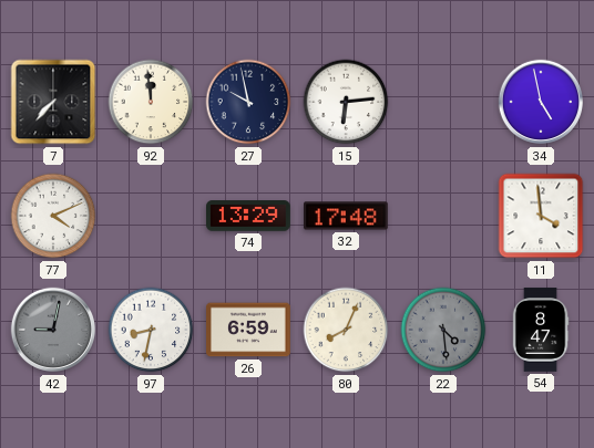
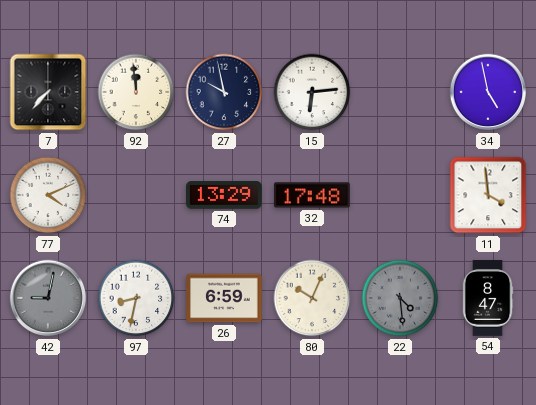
80: 8:04 -> 10:04 (312, 298)
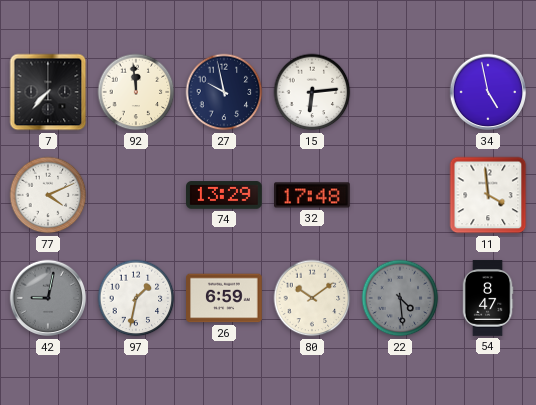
97: 8:32 -> 1:32 (136, 298)
80: 10:04 -> 10:09 (312, 298)
